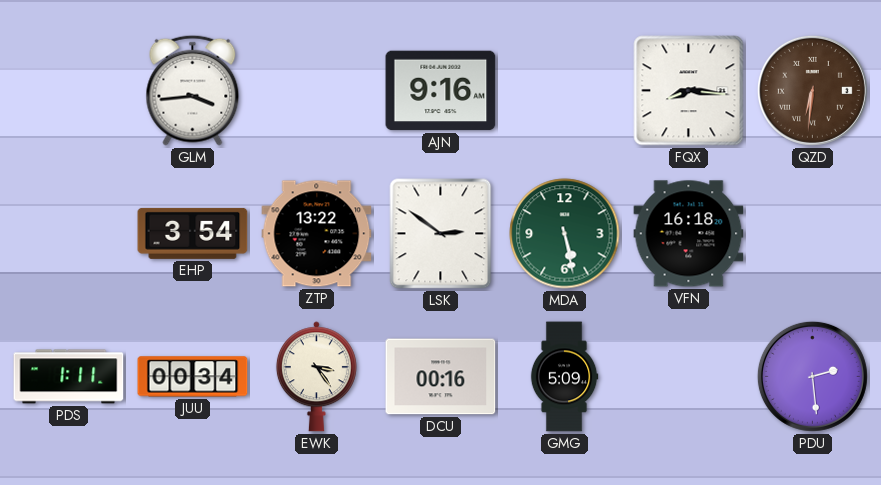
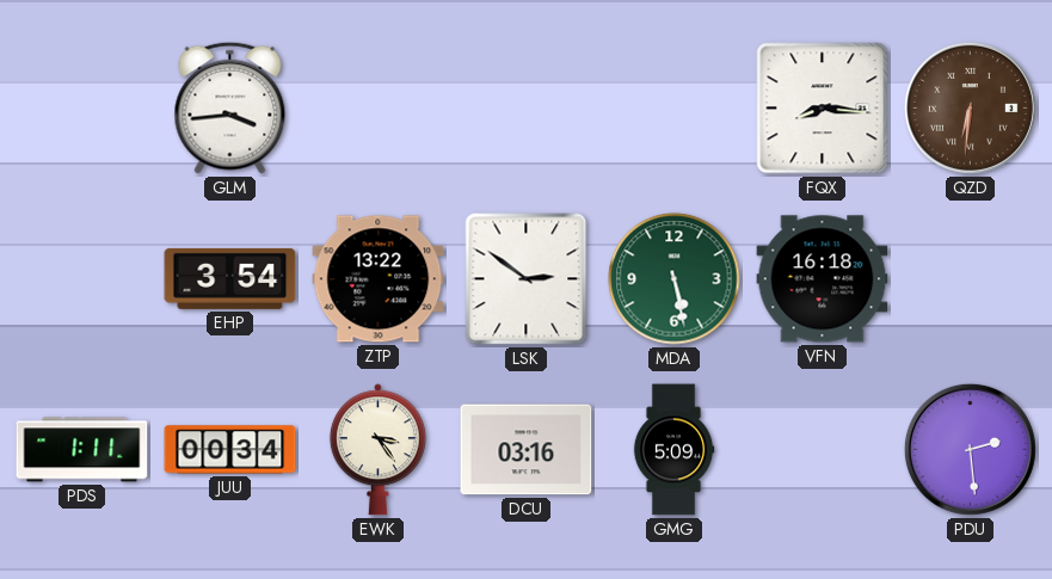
AJN: 9:16 -> none (441, 91)
DCU: 00:16 -> 03:16 (527, 450)
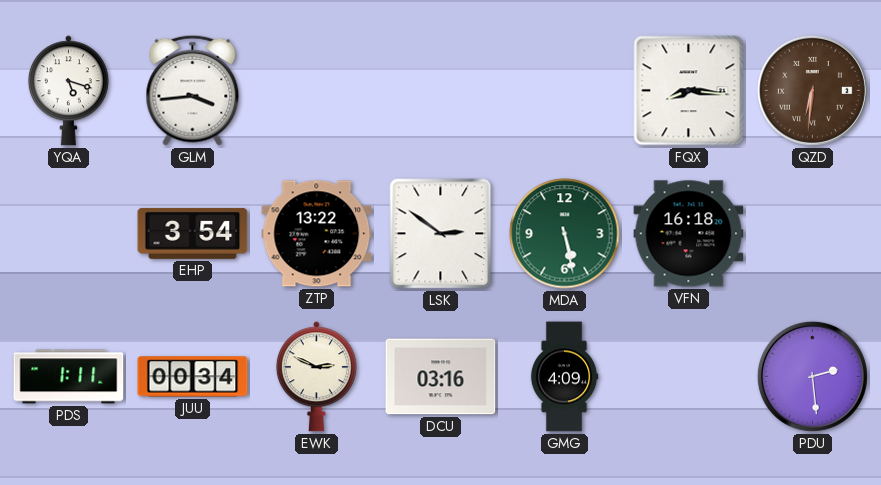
YQA: none -> 5:18 (68, 91)
EWK: 3:24 -> 2:49 (316, 377)
GMG: 5:09 -> 4:09 (564, 377)
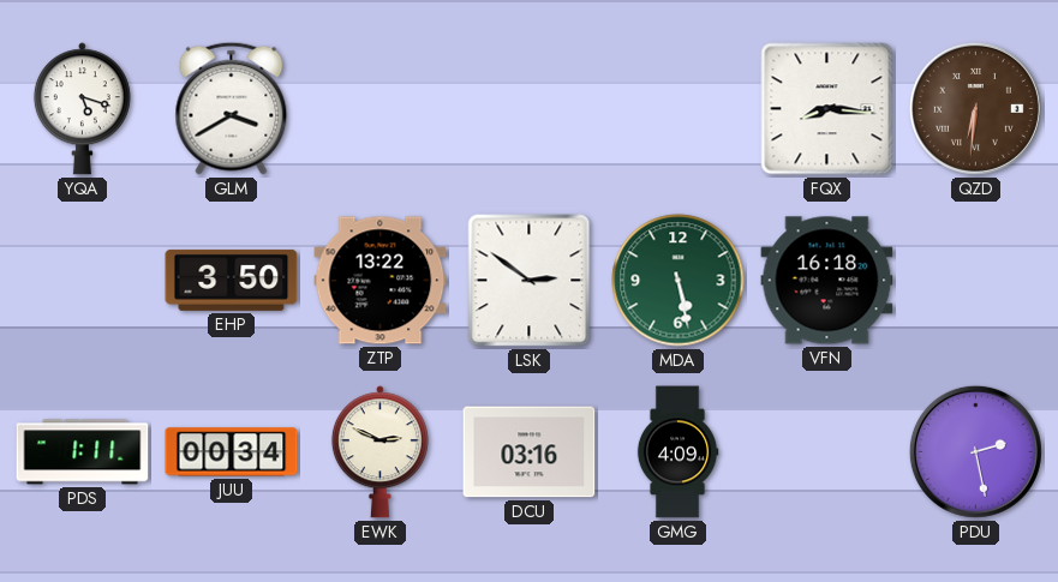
GLM: 3:44 -> 3:40 (232, 108)
EHP: 3:54 -> 3:50 (232, 280)
PDU: 2:29 -> 2:28 (975, 451)
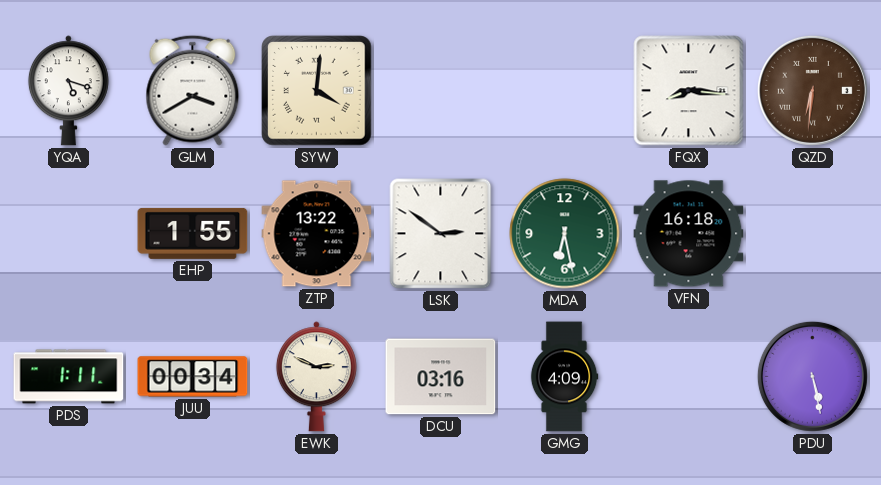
SYW: none -> 4:01 (317, 91)
EHP: 3:50 -> 1:55 (193, 233)
MDA: 5:28 -> 6:28 (565, 234)
PDU: 2:28 -> 5:28 (812, 376)
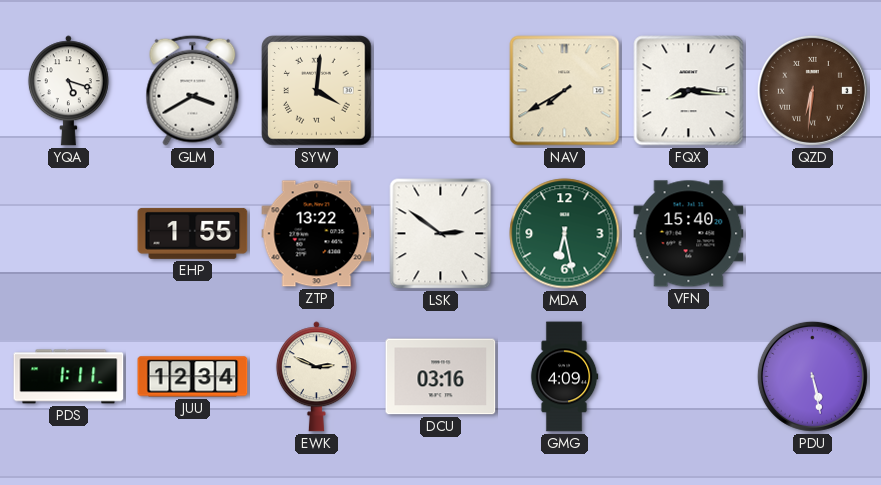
NAV: none -> 7:40 (565, 91)
VFN: 16:18 -> 15:40 (689, 234)
JUU: 00:34 -> 12:34 (193, 377)
